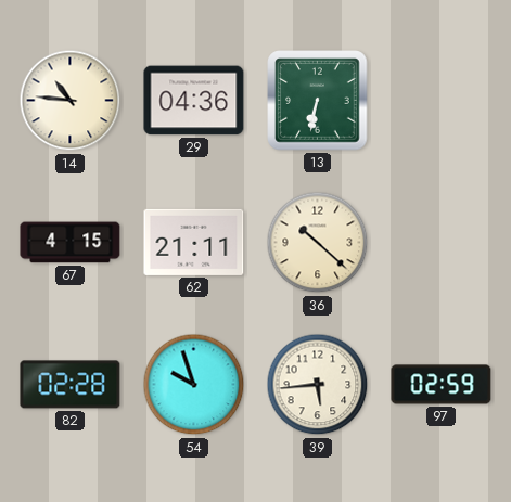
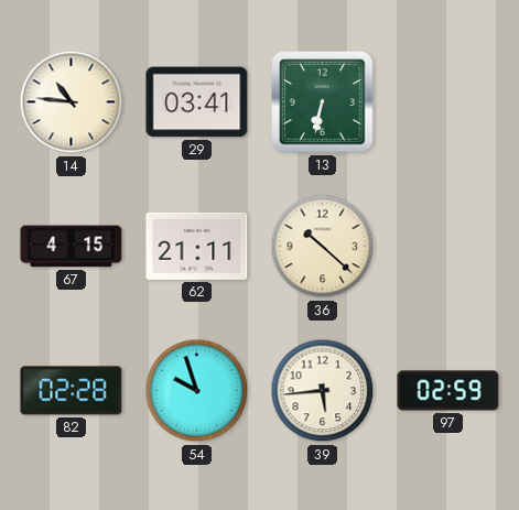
29: 04:36 -> 03:41 (197, 102)
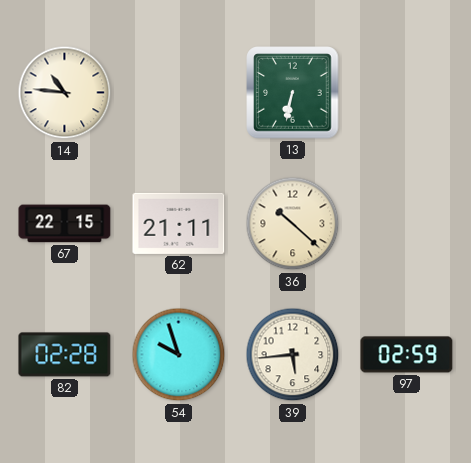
29: 03:41 -> none (197, 102)
67: 4:15 -> 22:15 (65, 224)
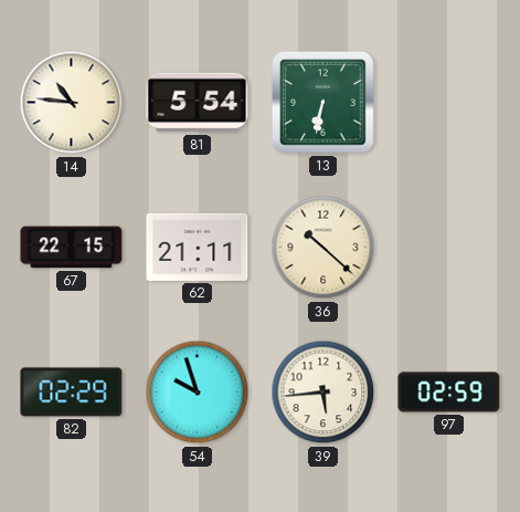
81: none -> 5:54 (198, 103)
82: 02:28 -> 02:29 (72, 393)
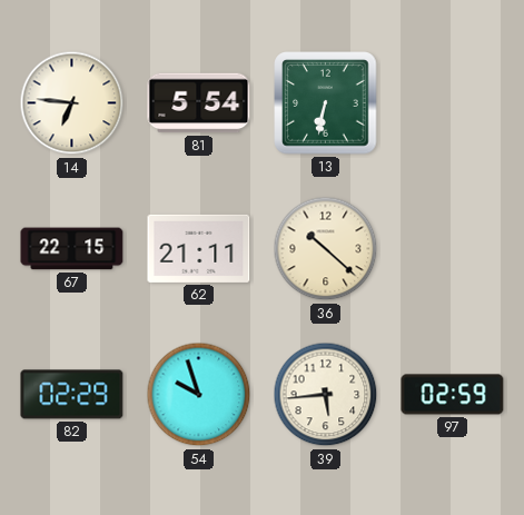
14: 10:46 -> 6:46 (72, 103)
